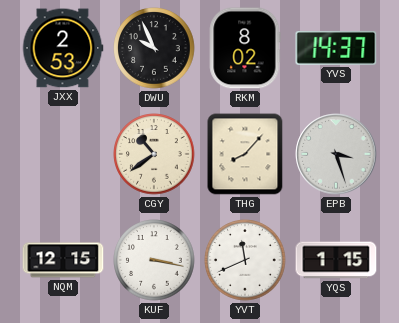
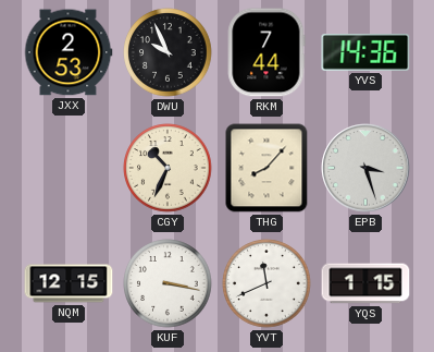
RKM: 8:02 -> 7:44 (266, 52)
YVS: 14:37 -> 14:36 (365, 52)
CGY: 10:39 -> 10:34 (168, 168)
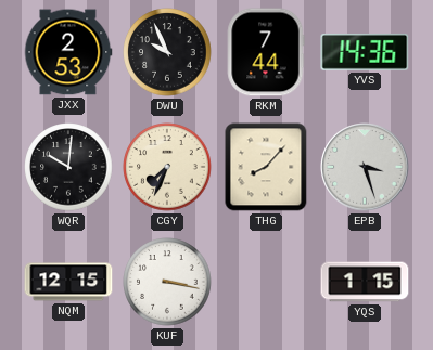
WQR: none -> 10:01 (68, 167)
CGY: 10:34 -> 7:34 (167, 167)
YVT: 11:41 -> none (266, 283)
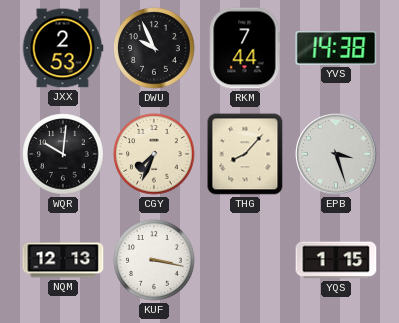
YVS: 14:36 -> 14:38 (336, 48)
NQM: 12:15 -> 12:13 (63, 260)
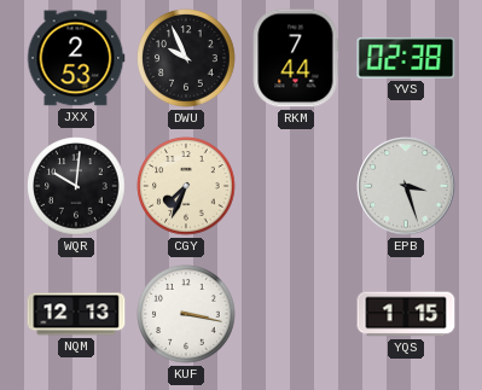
YVS: 14:38 -> 02:38 (406, 58)
THG: 8:07 -> none (245, 154)
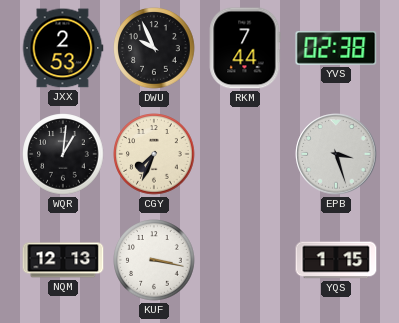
WQR: 10:01 -> 1:01 (63, 154)
